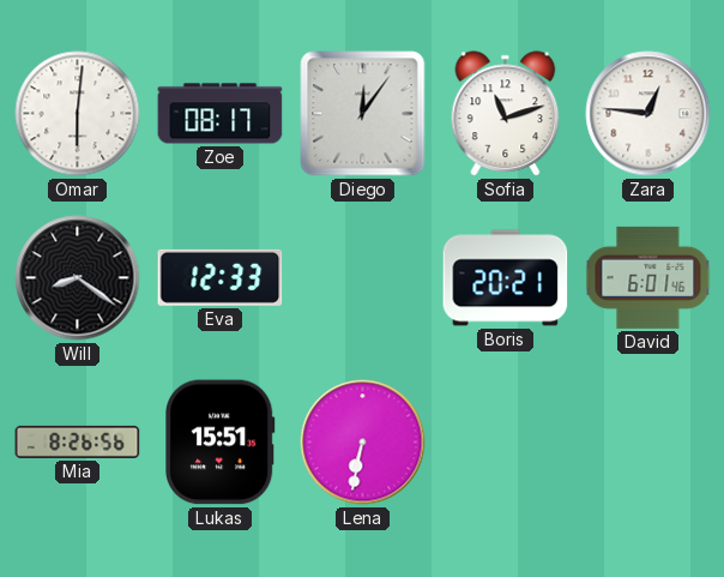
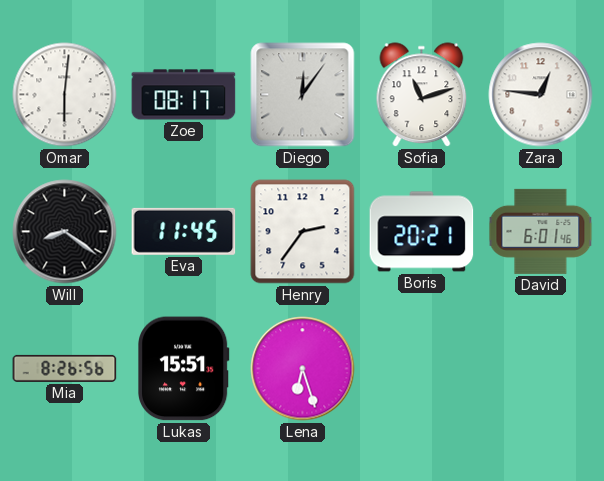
Eva: 12:33 -> 11:45 (184, 231)
Henry: none -> 2:36 (303, 232)
Lena: 6:32 -> 6:27 (303, 369)
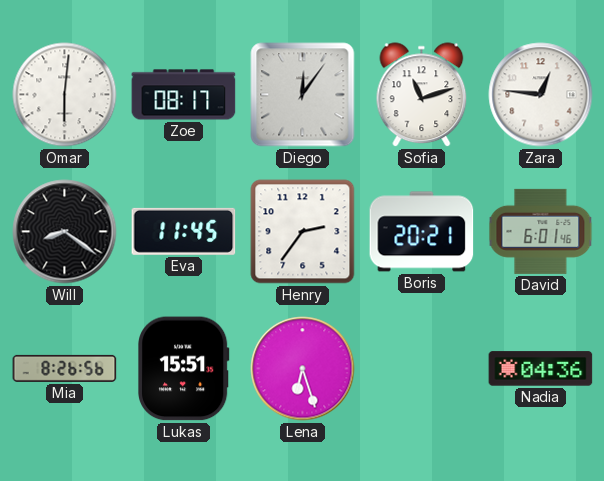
Nadia: none -> 04:36 (541, 369)
